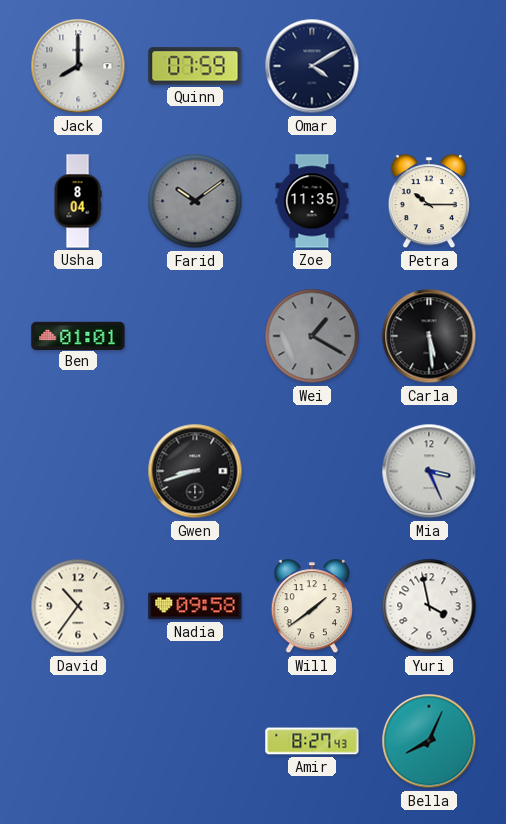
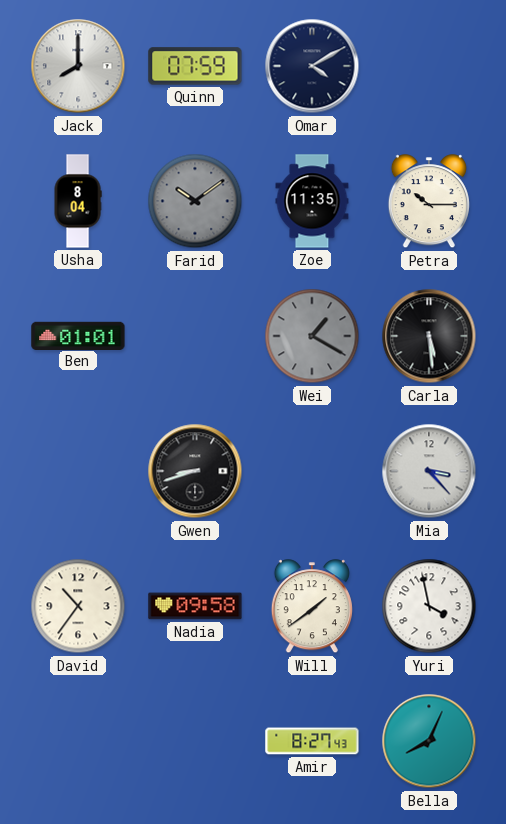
Mia: 3:26 -> 3:23 (429, 471)
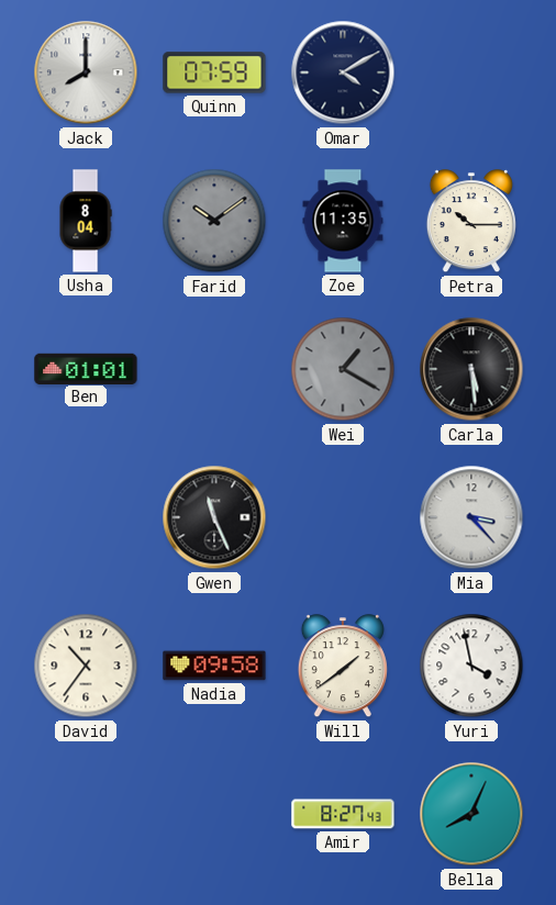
Gwen: 8:42 -> 11:26 (214, 517)
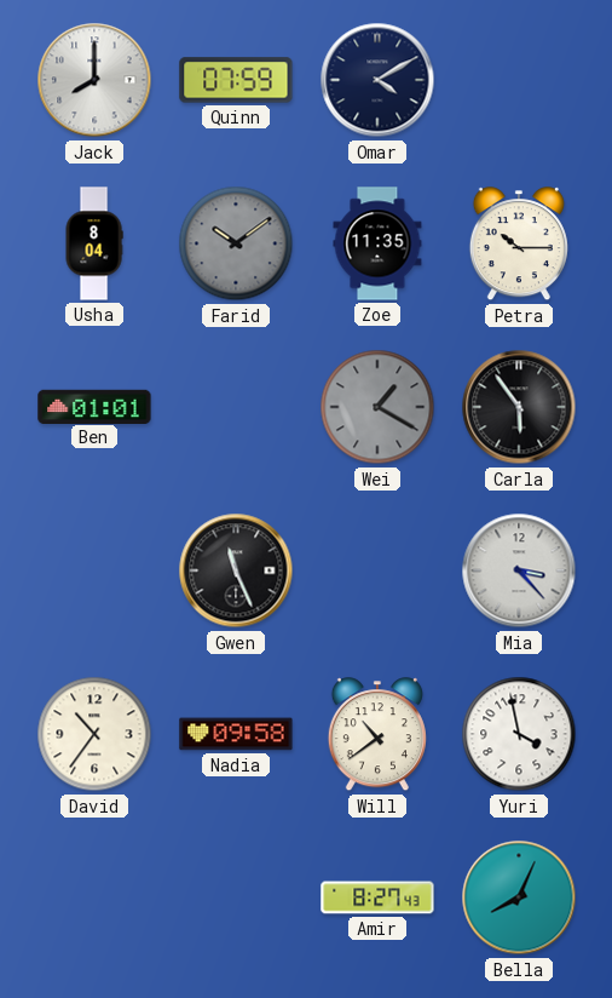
Carla: 5:29 -> 5:54 (519, 407)
Will: 1:39 -> 10:39 (377, 735)
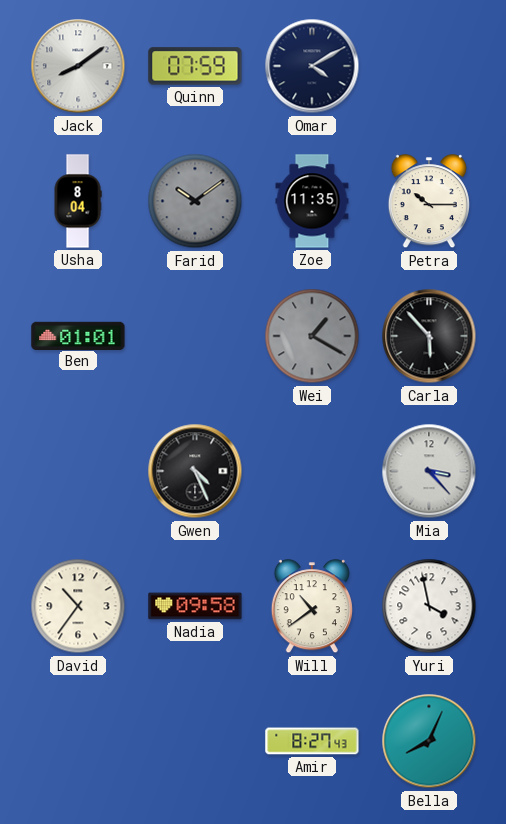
Jack: 8:00 -> 8:09 (78, 66)
Carla: 5:54 -> 5:53 (429, 336)
Gwen: 11:26 -> 4:26 (195, 471)
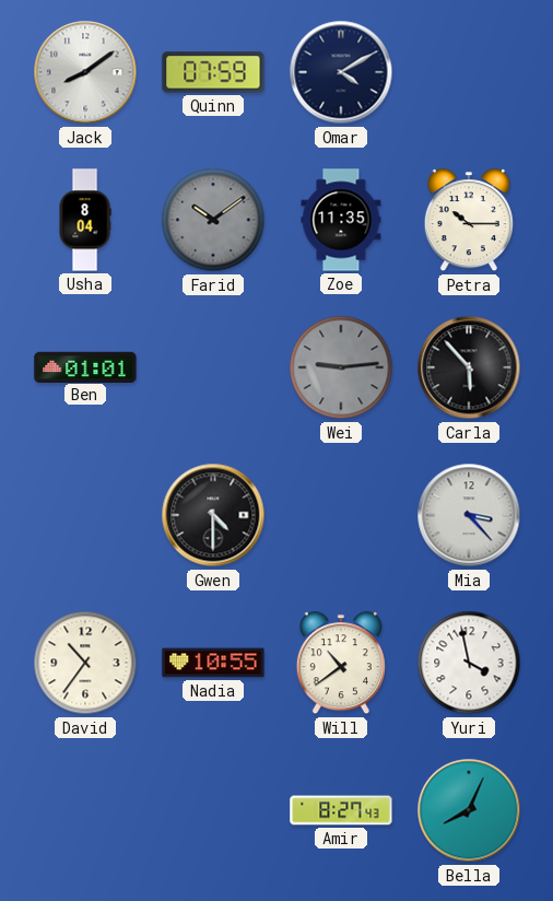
Wei: 1:20 -> 9:14 (341, 367)
Gwen: 4:26 -> 4:30 (213, 515)
Nadia: 09:58 -> 10:55 (213, 663)
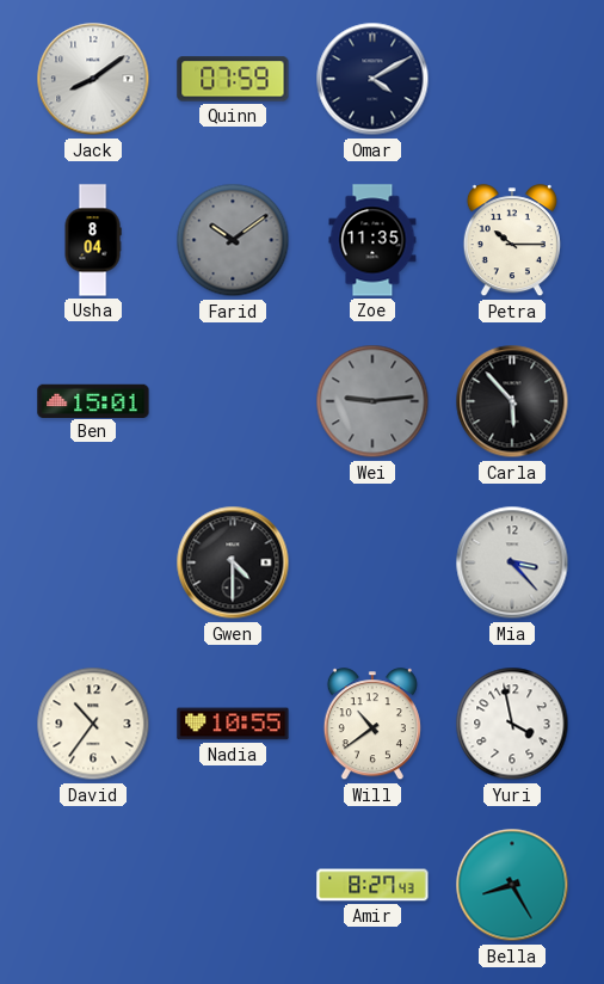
Ben: 01:01 -> 15:01 (93, 400)
Bella: 8:04 -> 8:25 (512, 885)
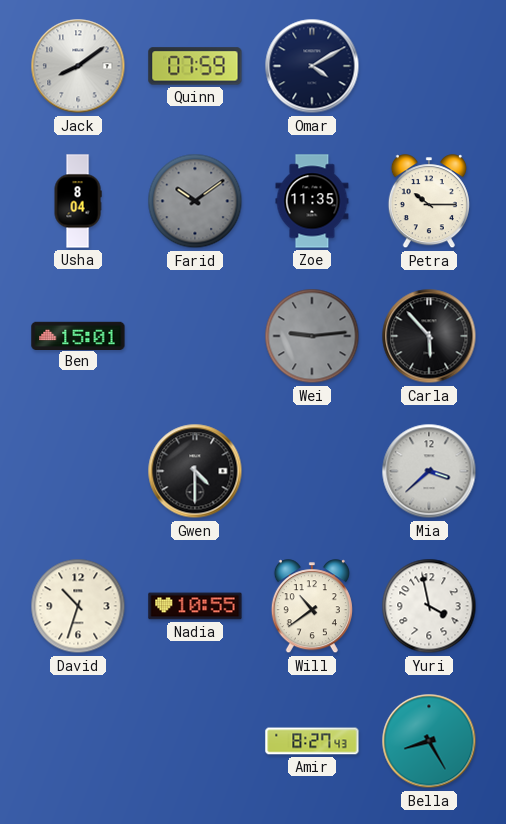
Mia: 3:23 -> 3:38 (429, 471)
David: 10:36 -> 10:33 (78, 606)
